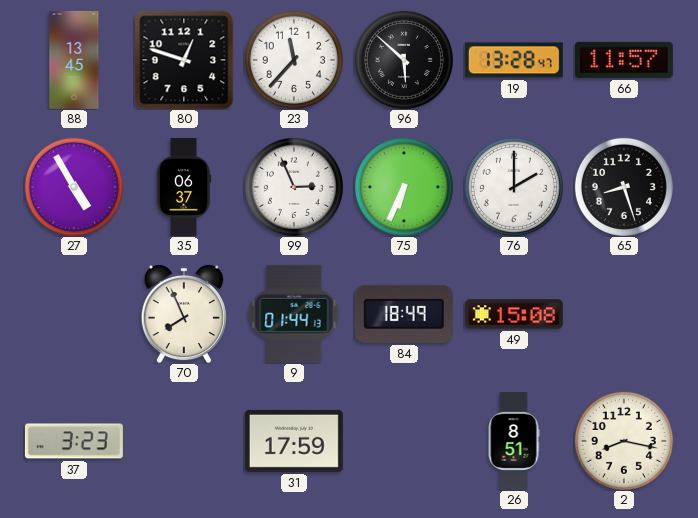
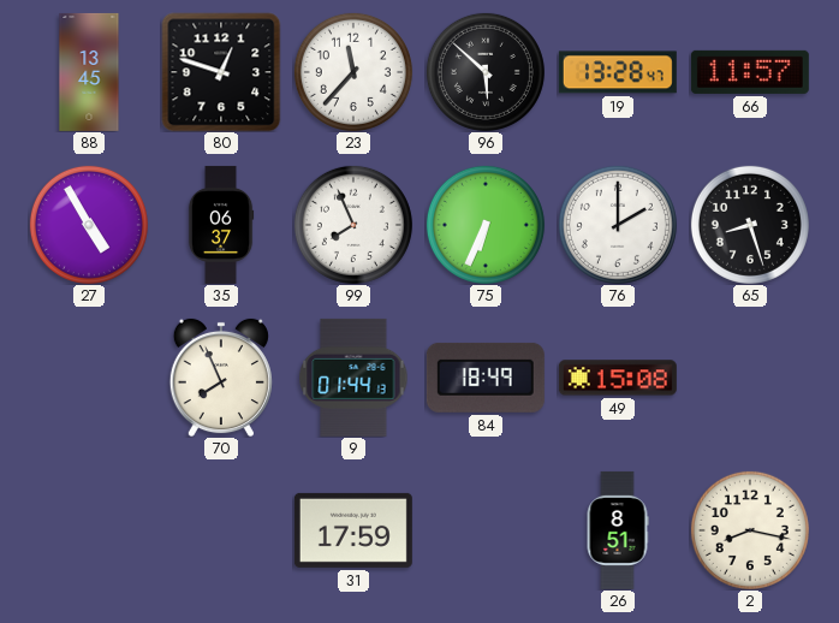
99: 2:56 -> 7:56 (353, 225)
37: 3:23 -> none (74, 441)
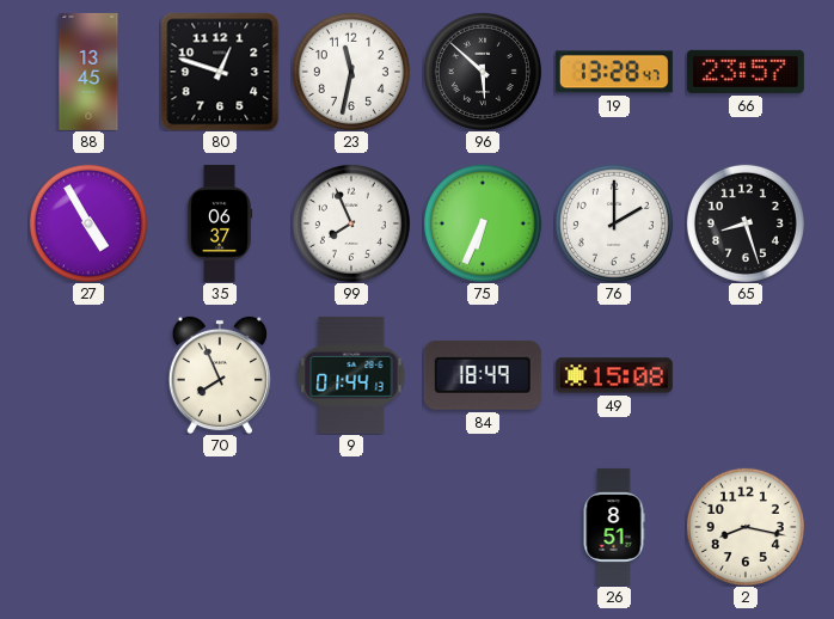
23: 11:37 -> 11:32 (351, 72)
66: 11:57 -> 23:57 (746, 72)
31: 17:59 -> none (353, 530)
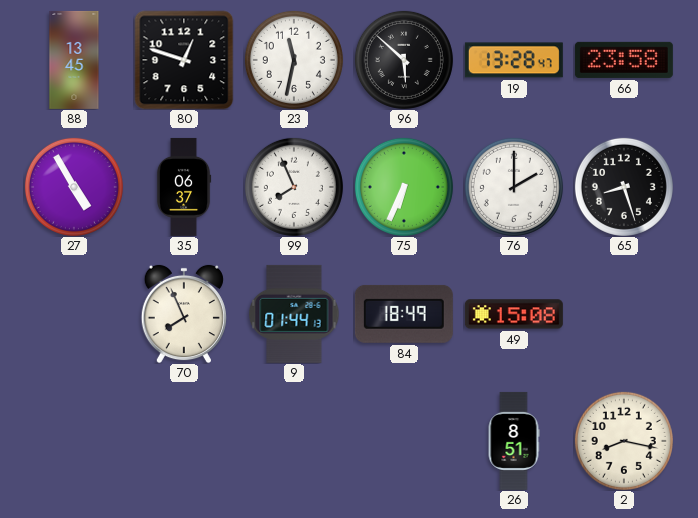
66: 23:57 -> 23:58 (624, 60)
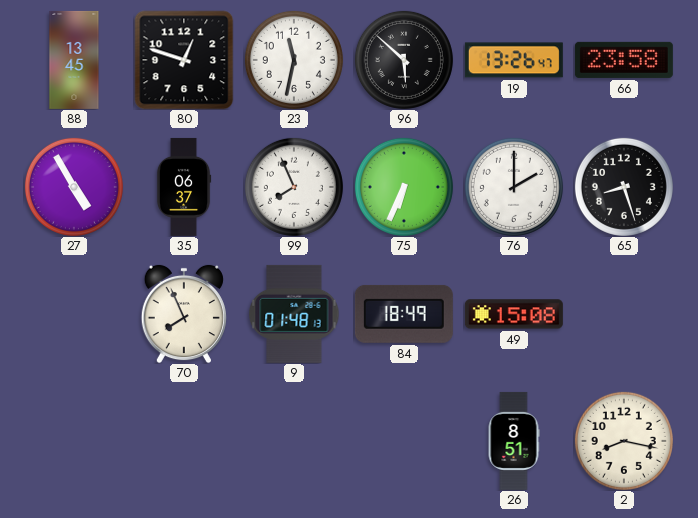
19: 13:28 -> 13:26 (514, 60)
9: 01:44 -> 01:48 (294, 314)
